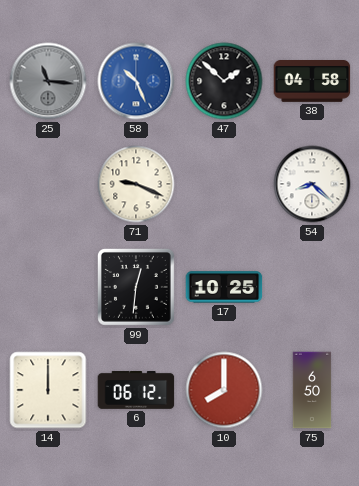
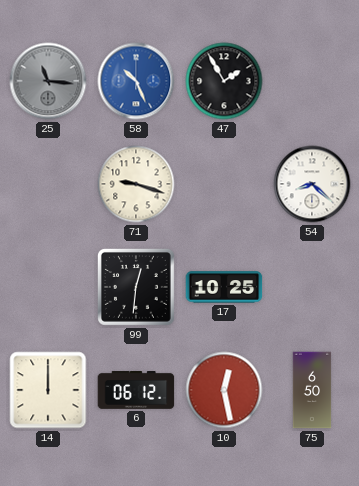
47: 1:52 -> 1:55 (224, 81)
38: 04:58 -> none (312, 82)
71: 9:19 -> 9:18 (136, 184)
10: 8:00 -> 12:28 (224, 390)
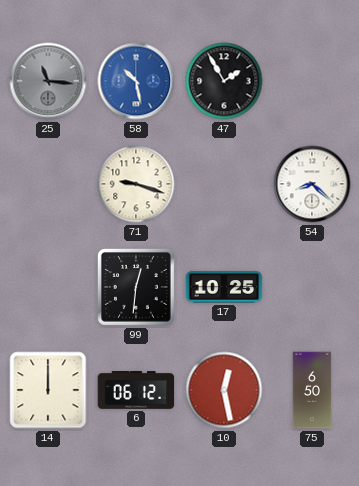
58: 10:26 -> 10:28 (136, 81)
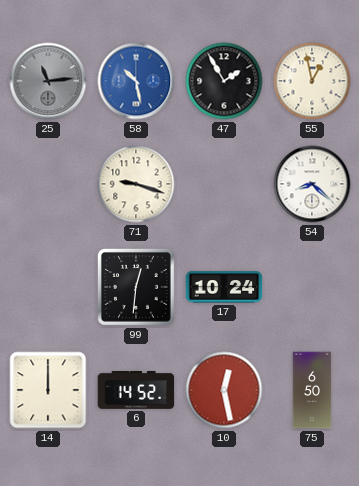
25: 11:16 -> 11:14 (48, 81)
55: none -> 12:58 (312, 81)
17: 10:25 -> 10:24 (224, 287)
6: 06:12 -> 14:52 (136, 391)
